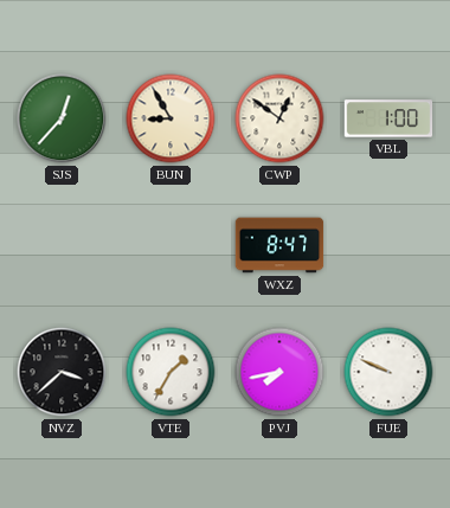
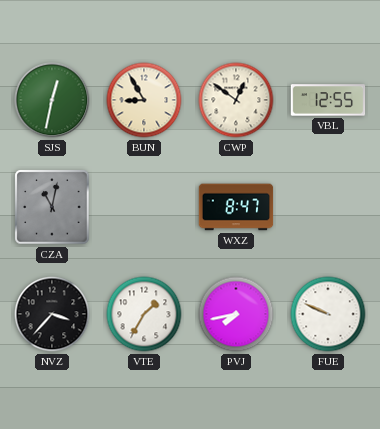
SJS: 12:37 -> 12:32 (52, 100)
VBL: 1:00 -> 12:55 (328, 100)
CZA: none -> 11:02 (52, 207)
NVZ: 3:38 -> 3:37 (52, 314)
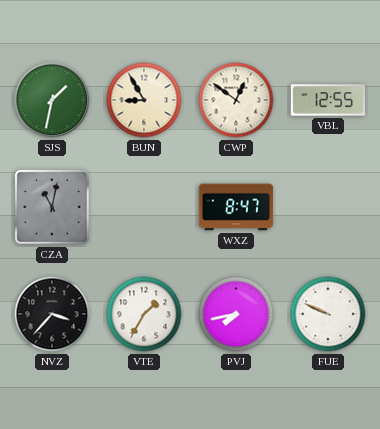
SJS: 12:32 -> 1:32 (52, 100)
